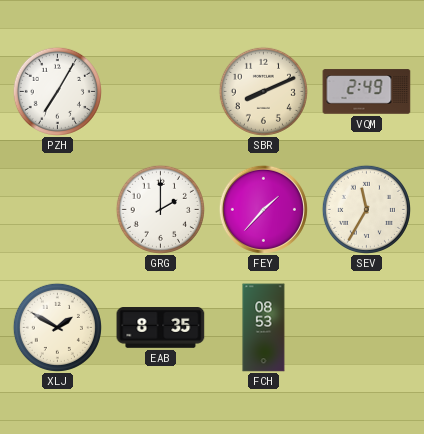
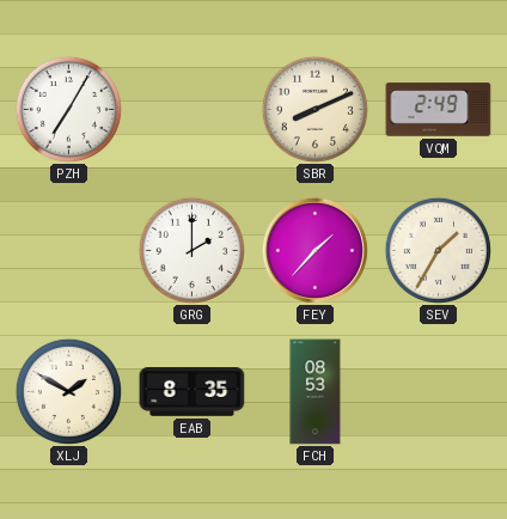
SEV: 11:35 -> 1:35 (438, 250)
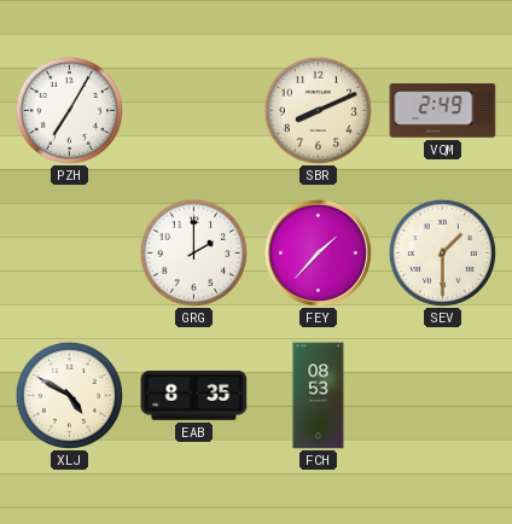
SEV: 1:35 -> 1:30 (442, 252)
XLJ: 1:50 -> 4:50 (69, 395)
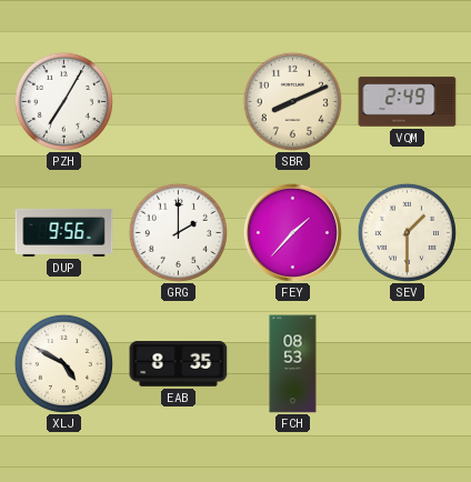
DUP: none -> 9:56 (64, 232)
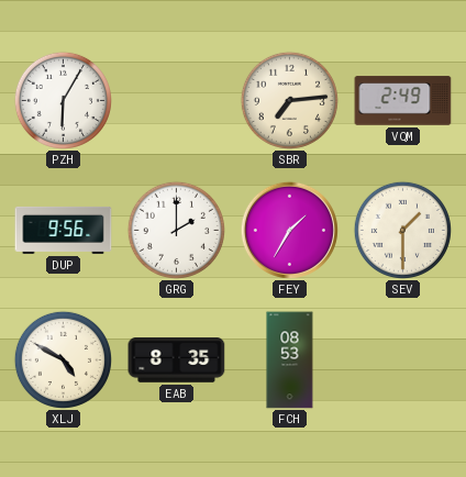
PZH: 7:05 -> 6:05 (63, 100)
SBR: 8:11 -> 7:14 (289, 100)
FEY: 1:37 -> 1:35 (289, 230)
